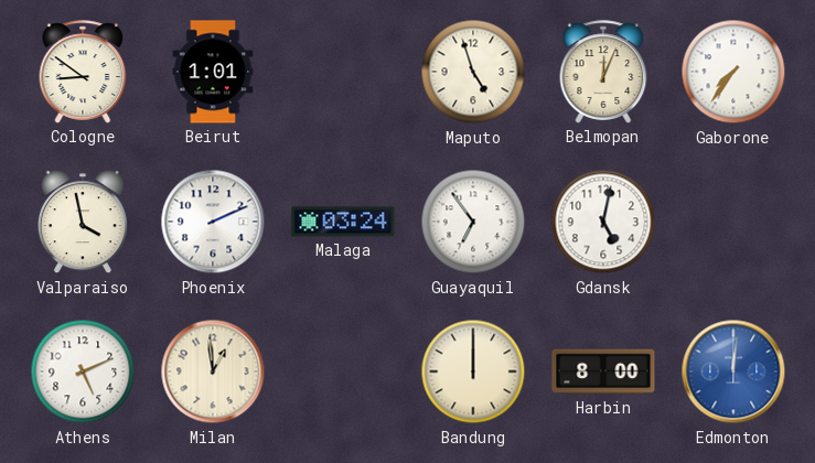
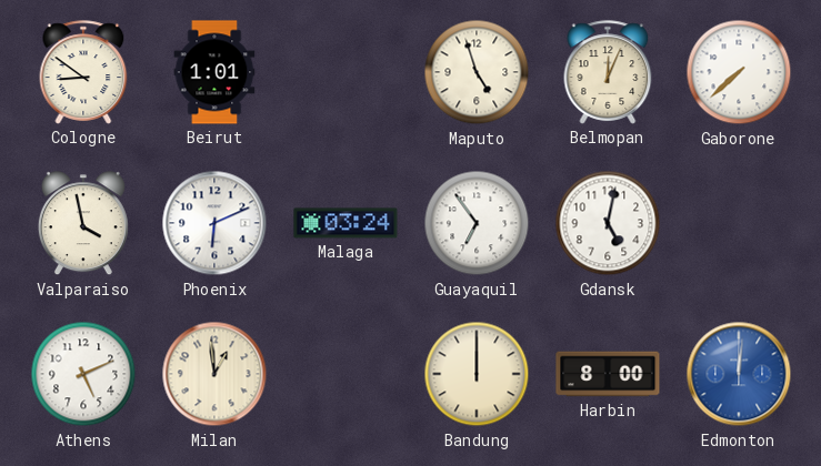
Gaborone: 7:36 -> 7:38 (739, 72)
Phoenix: 2:11 -> 6:11 (214, 223)
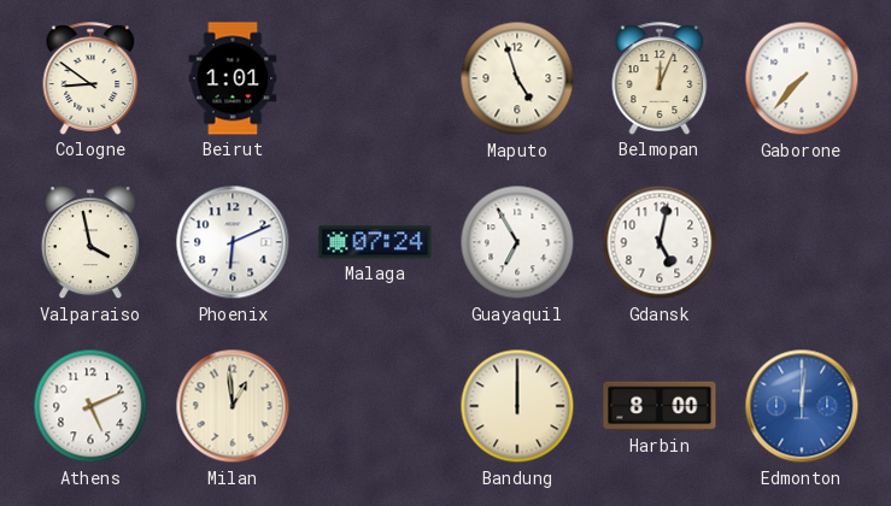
Gaborone: 7:38 -> 7:37 (802, 78)
Malaga: 03:24 -> 07:24 (375, 242)
Guayaquil: 6:54 -> 6:55 (517, 242)
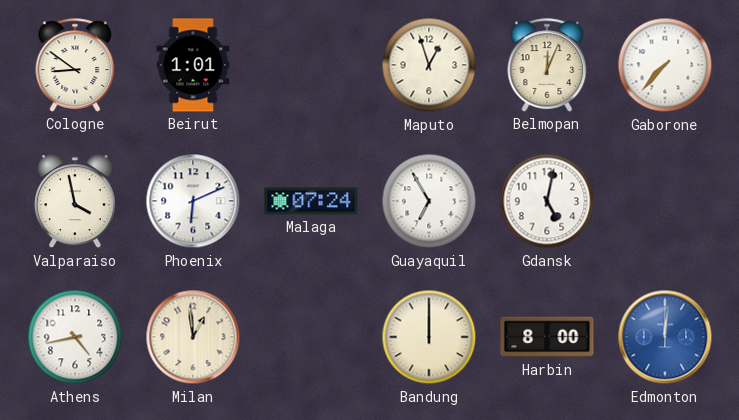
Maputo: 4:57 -> 12:57 (429, 65)
Athens: 5:11 -> 4:43 (75, 337)
